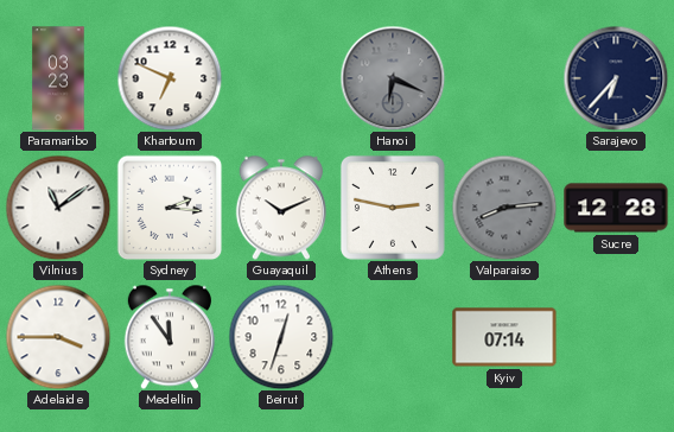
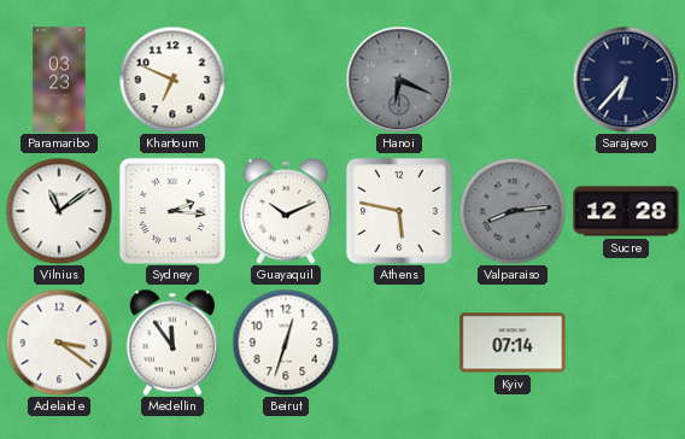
Athens: 2:47 -> 5:47 (399, 211)
Adelaide: 3:45 -> 3:21 (59, 343)
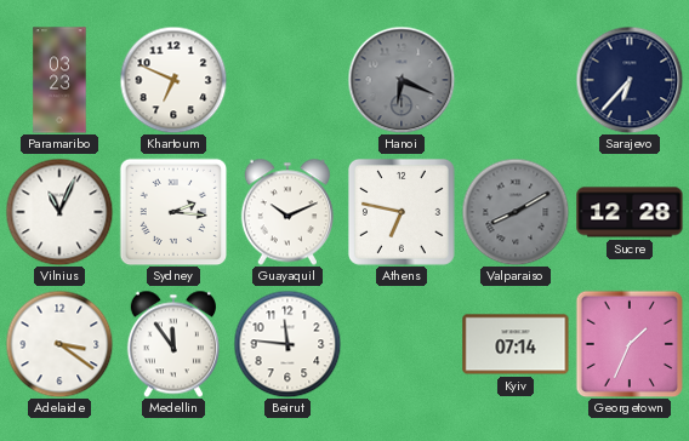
Vilnius: 11:09 -> 11:04 (59, 212)
Athens: 5:47 -> 6:47 (402, 212)
Valparaiso: 8:14 -> 8:10 (516, 212)
Beirut: 12:33 -> 11:46 (287, 344)
Georgetown: none -> 1:34 (630, 344)
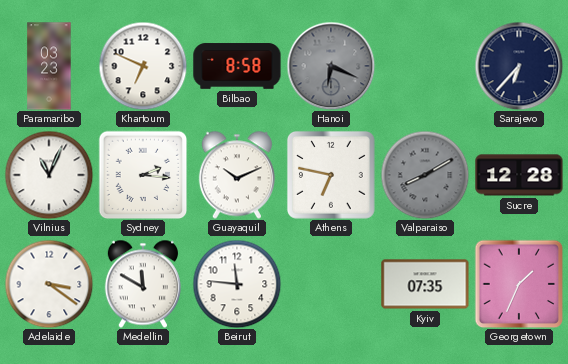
Bilbao: none -> 8:58 (237, 66)
Medellin: 11:54 -> 11:50 (143, 284)
Kyiv: 07:14 -> 07:35 (425, 284)
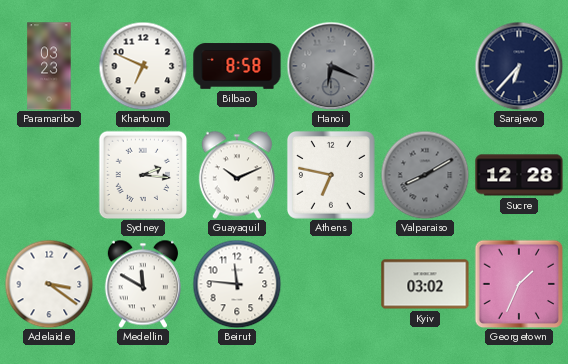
Vilnius: 11:04 -> none (49, 175)
Kyiv: 07:35 -> 03:02 (425, 284)
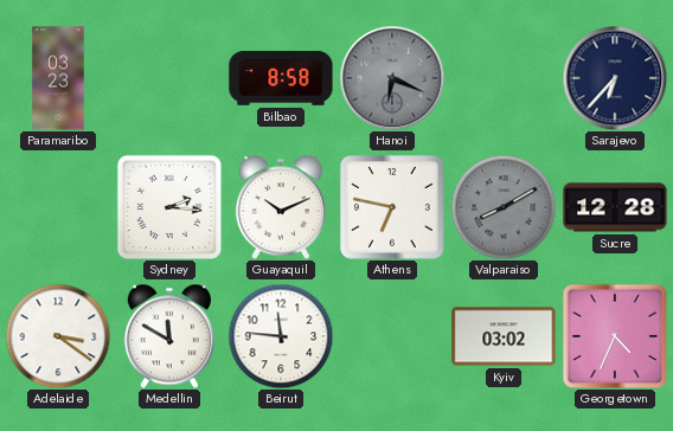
Khartoum: 6:49 -> none (143, 66)
Georgetown: 1:34 -> 4:34 (615, 336)
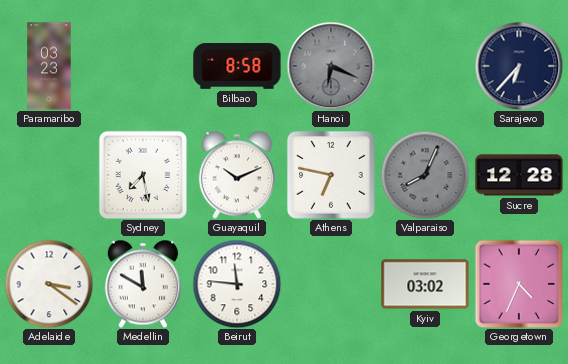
Sydney: 2:16 -> 7:28 (143, 175)
Valparaiso: 8:10 -> 8:04 (425, 175)
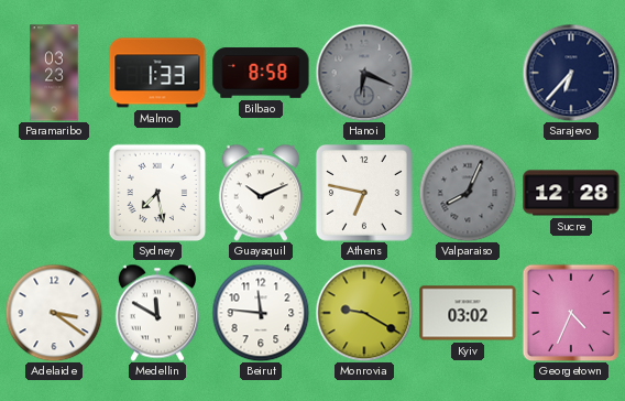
Malmo: none -> 1:33 (157, 73)
Monrovia: none -> 9:20 (364, 313)
